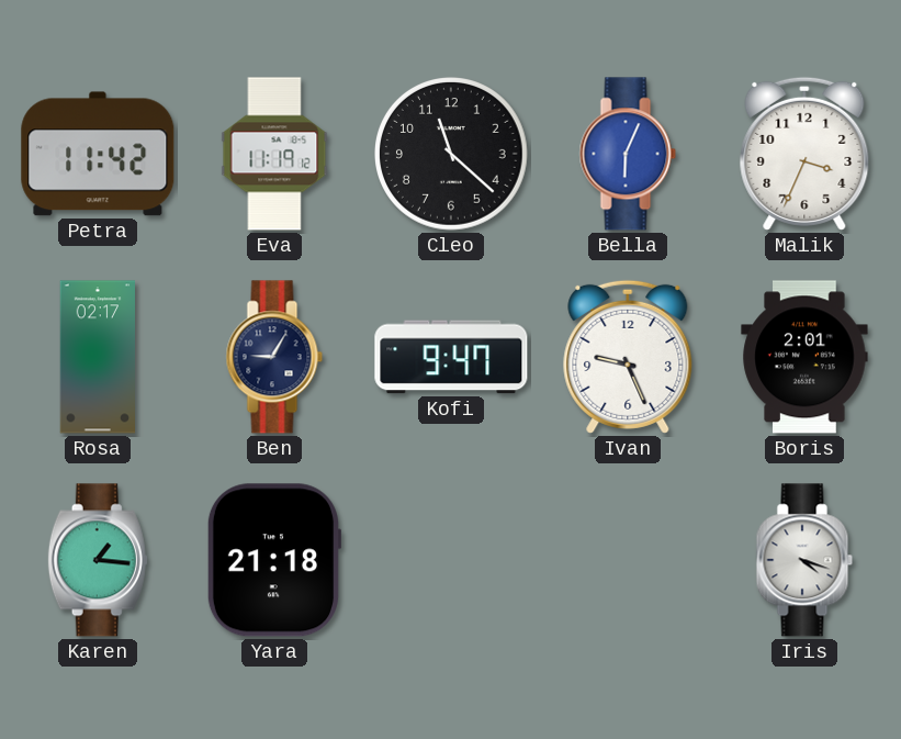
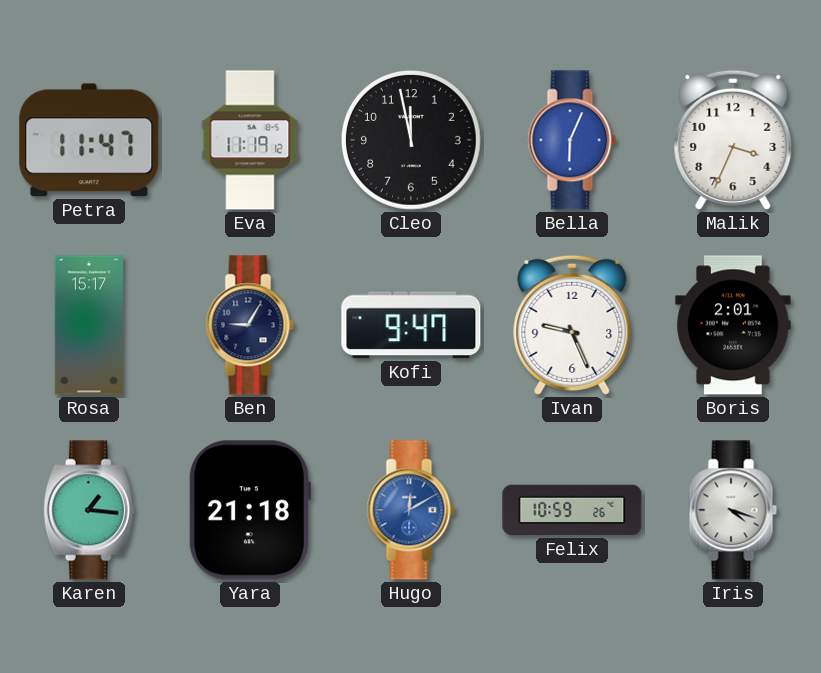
Petra: 11:42 -> 11:47 (89, 140)
Cleo: 11:22 -> 11:58 (412, 141)
Rosa: 02:17 -> 15:17 (89, 325)
Hugo: none -> 12:10 (411, 510)
Felix: none -> 10:59 (572, 510)
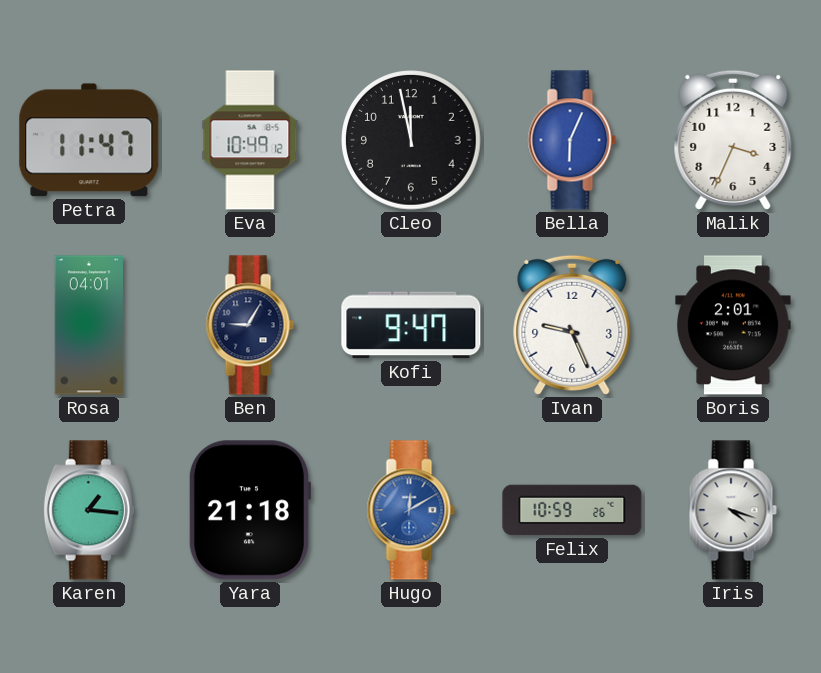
Eva: 11:19 -> 10:49 (250, 140)
Rosa: 15:17 -> 04:01 (89, 325)
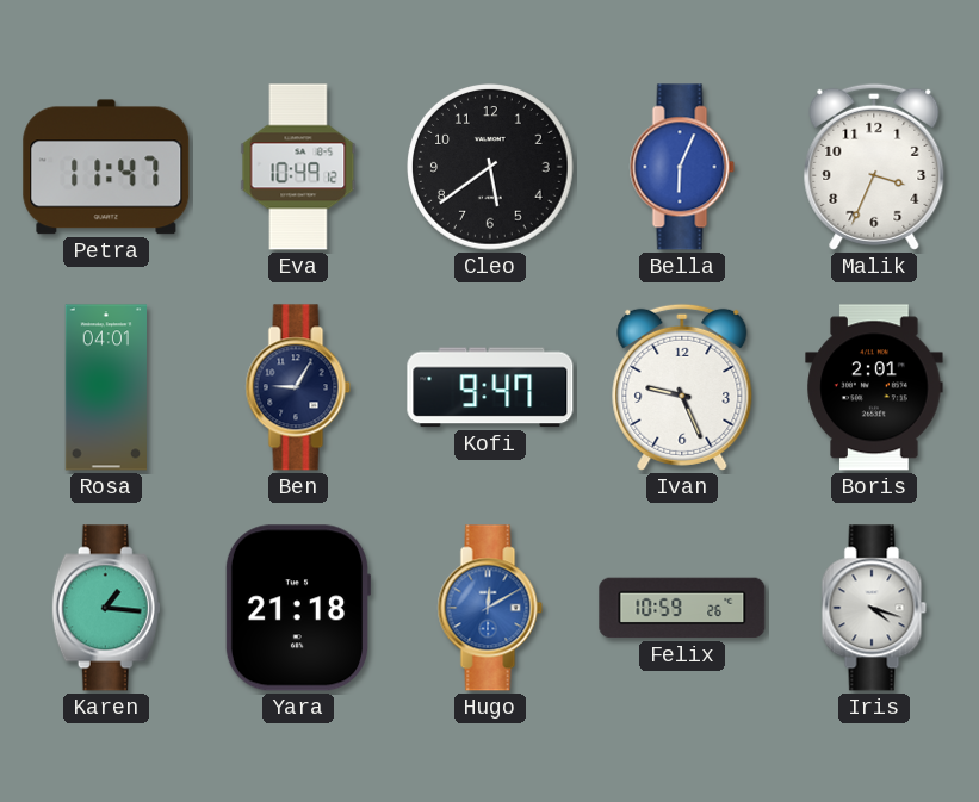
Cleo: 11:58 -> 5:39 (491, 168)
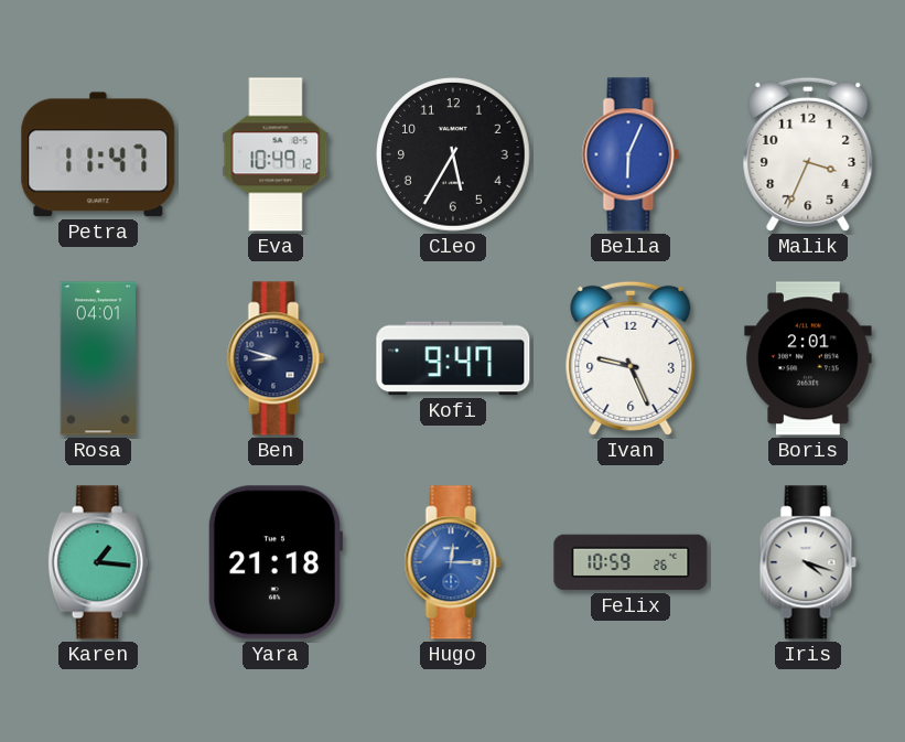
Cleo: 5:39 -> 5:35 (454, 155)
Ben: 9:05 -> 8:48 (276, 358)
Hugo: 12:10 -> 12:15 (453, 562)
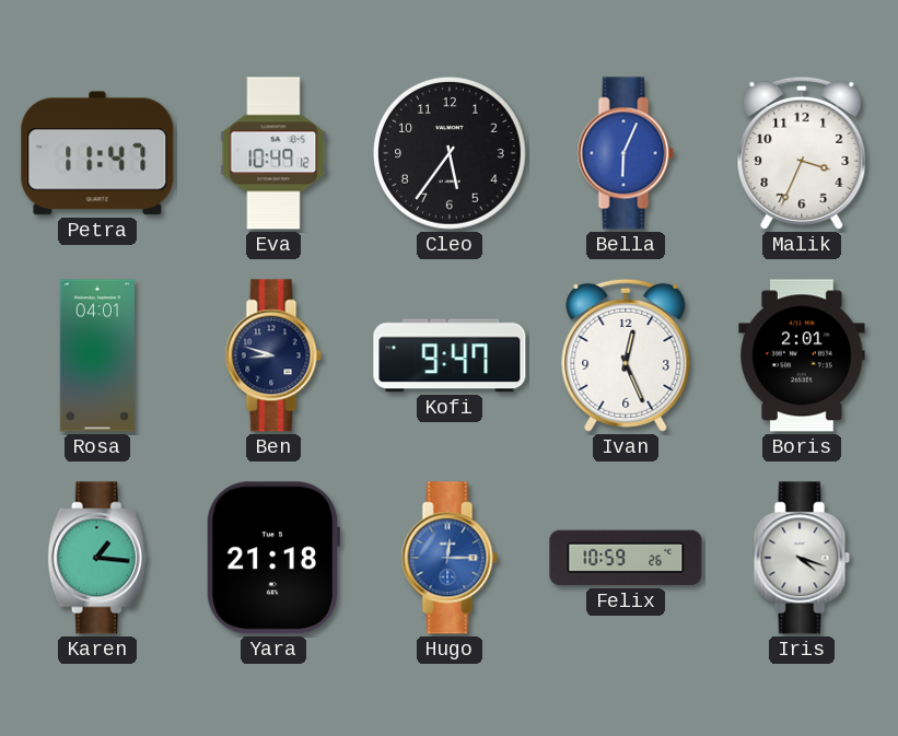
Cleo: 5:35 -> 5:36 (451, 154)
Ivan: 9:26 -> 12:26 (626, 355)
